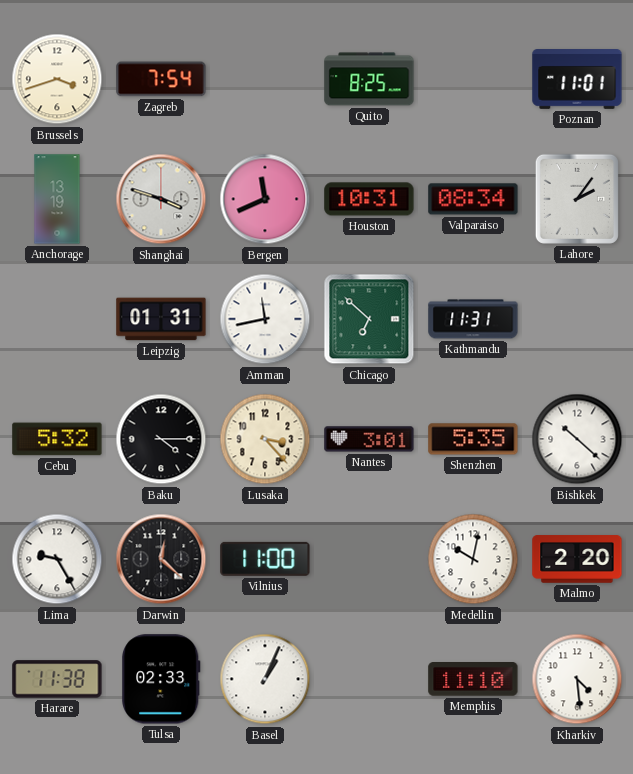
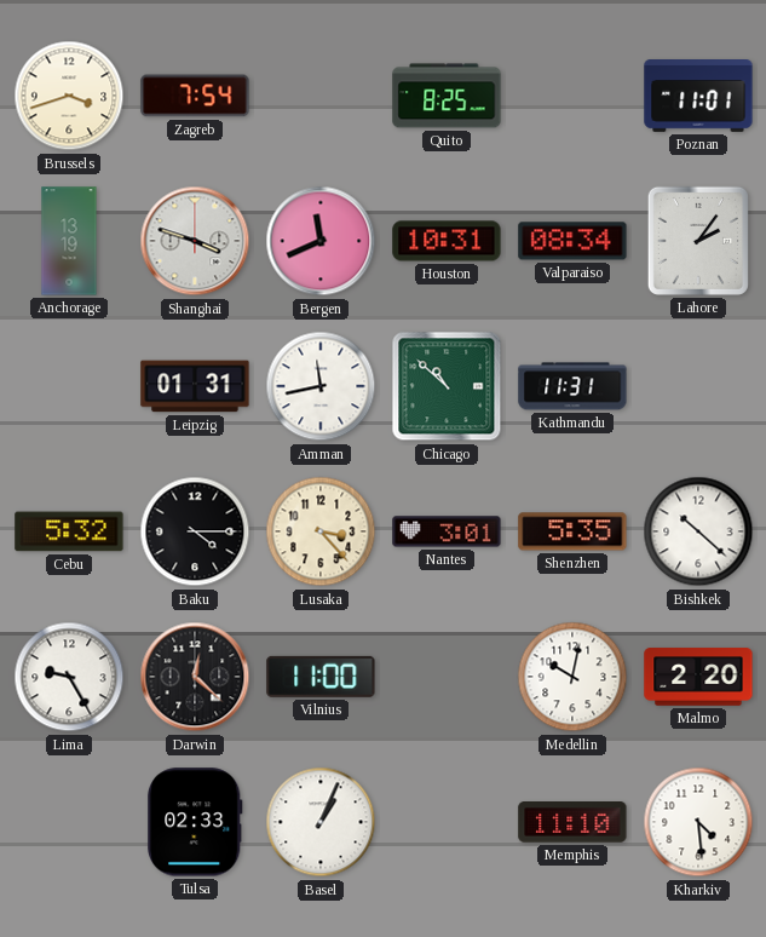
Chicago: 6:52 -> 10:52 (447, 386)
Harare: 11:38 -> none (57, 679)
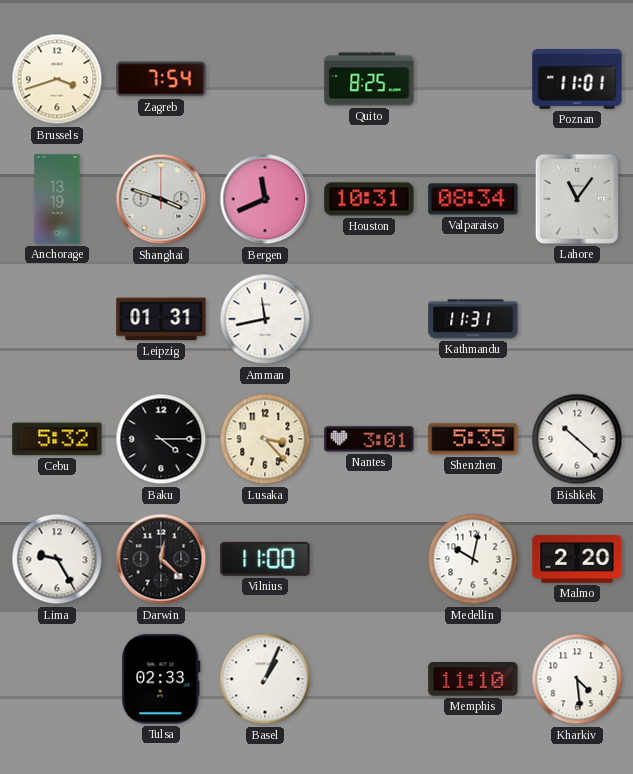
Lahore: 2:06 -> 11:06 (577, 199)
Chicago: 10:52 -> none (447, 386)
